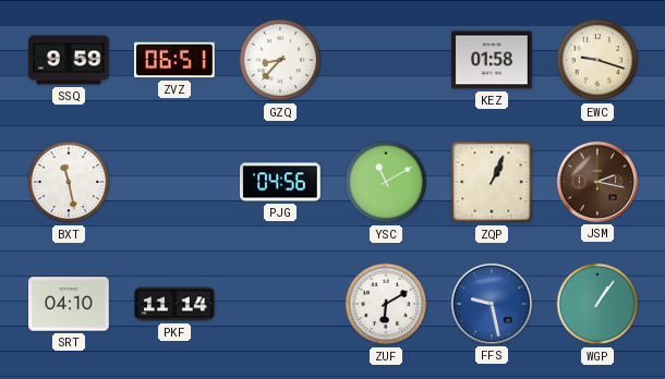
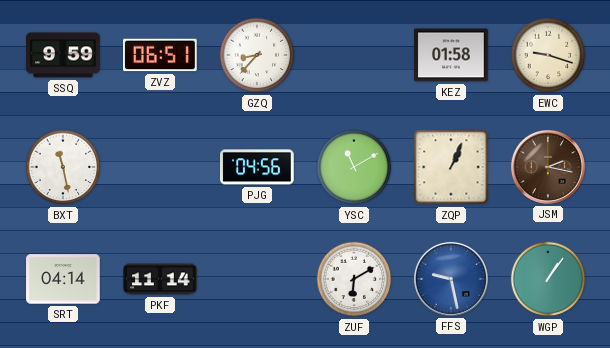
SRT: 04:10 -> 04:14 (63, 279)
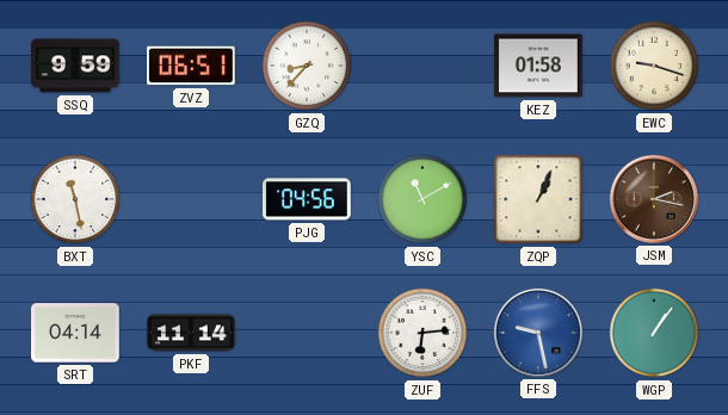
ZUF: 6:10 -> 6:14 (422, 333)
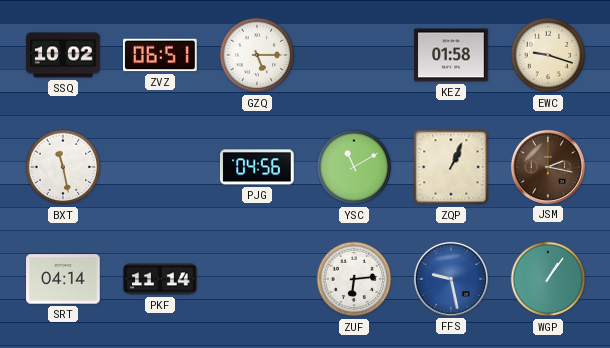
SSQ: 9:59 -> 10:02 (63, 55)
GZQ: 8:37 -> 5:15 (257, 55)
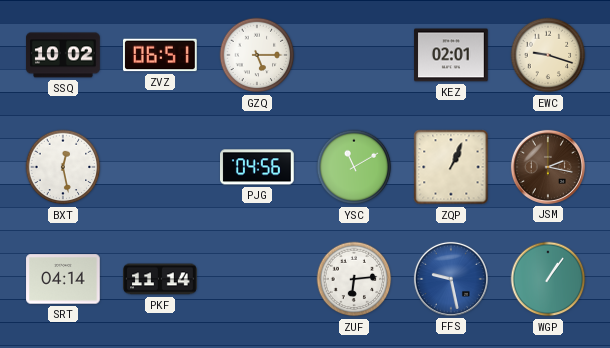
KEZ: 01:58 -> 02:01 (451, 55)
BXT: 11:28 -> 12:28 (63, 167)
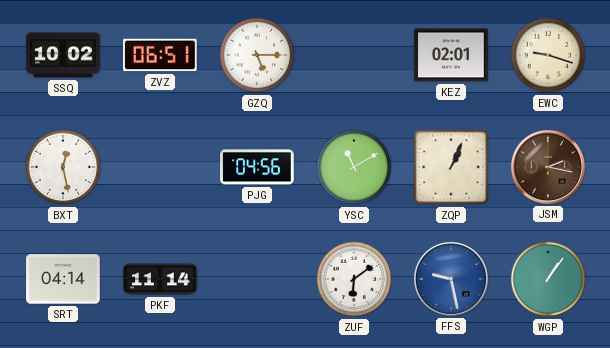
ZUF: 6:14 -> 6:09 (354, 279)
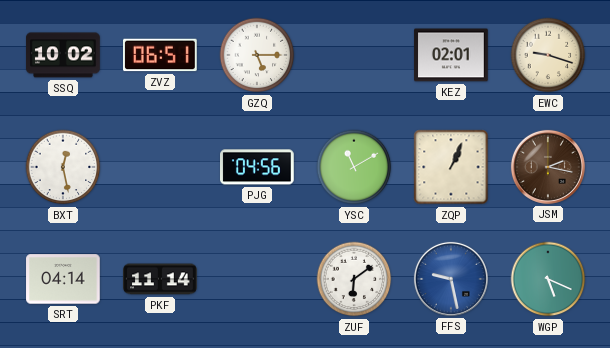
WGP: 1:06 -> 5:19 (548, 279)
